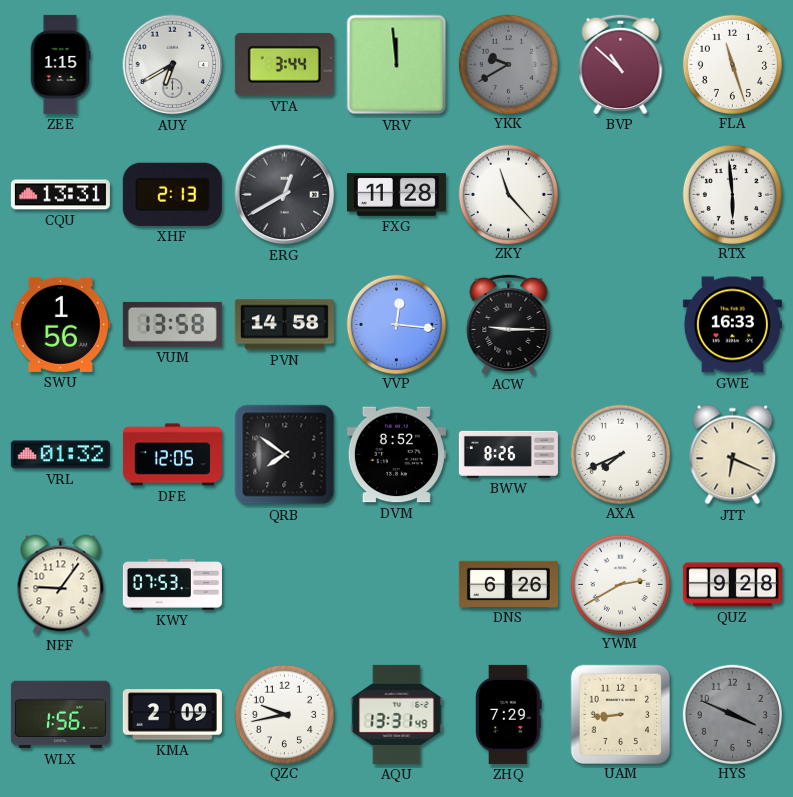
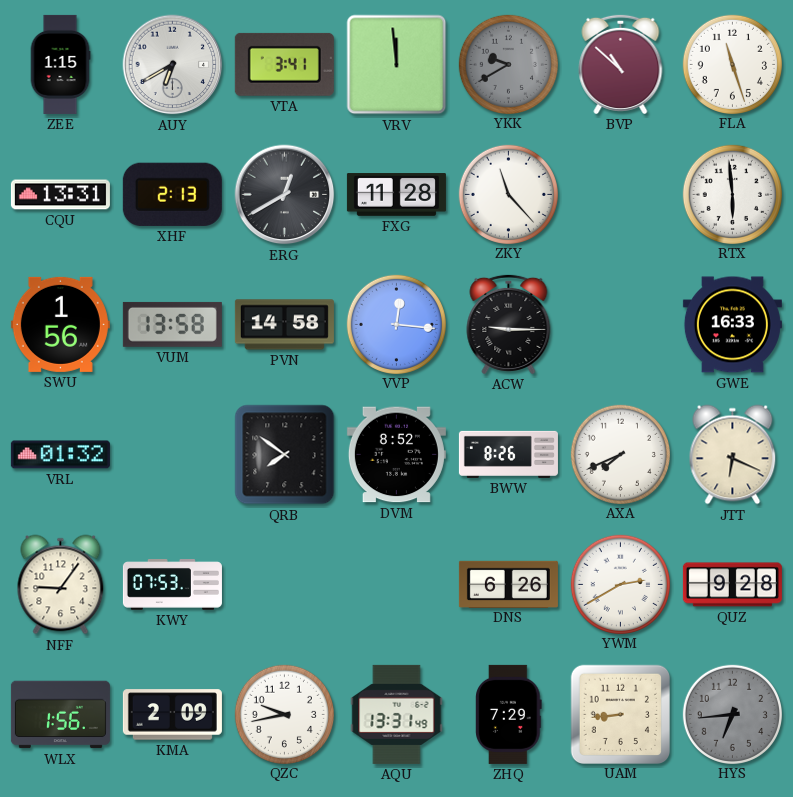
VTA: 3:44 -> 3:41 (284, 64)
DFE: 12:05 -> none (172, 455)
HYS: 3:49 -> 6:44 (732, 714)
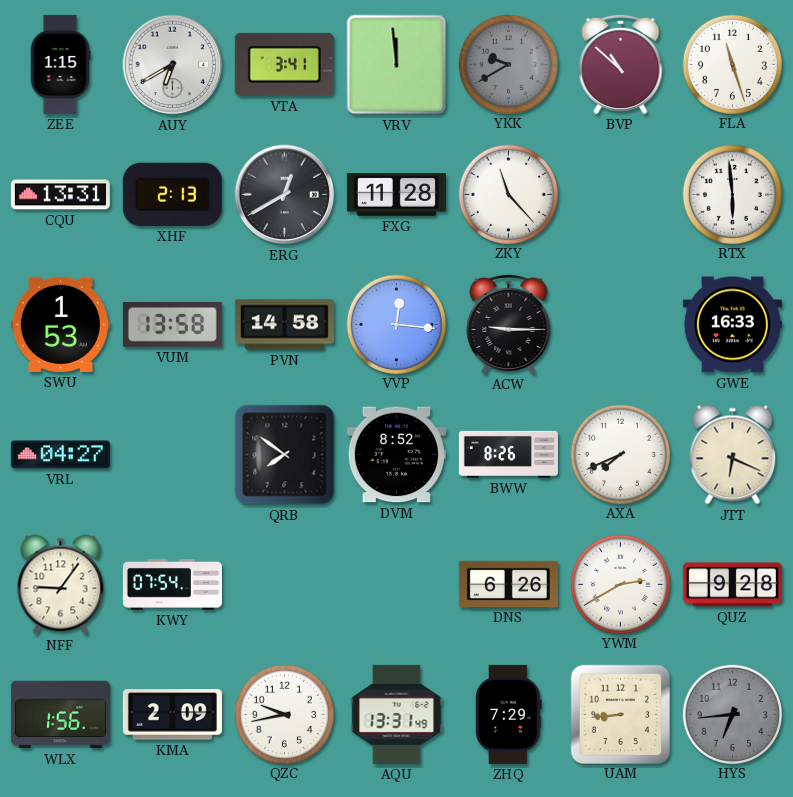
SWU: 1:56 -> 1:53 (60, 324)
VRL: 01:32 -> 04:27 (60, 455)
KWY: 07:53 -> 07:54 (172, 585)
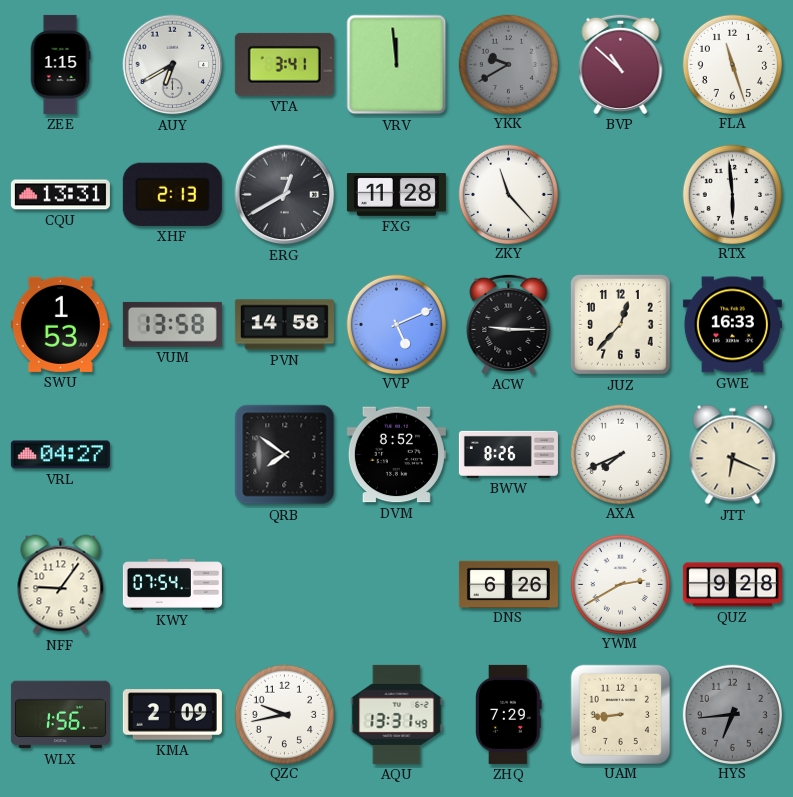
VVP: 12:16 -> 5:11 (396, 324)
JUZ: none -> 12:37 (620, 324)
